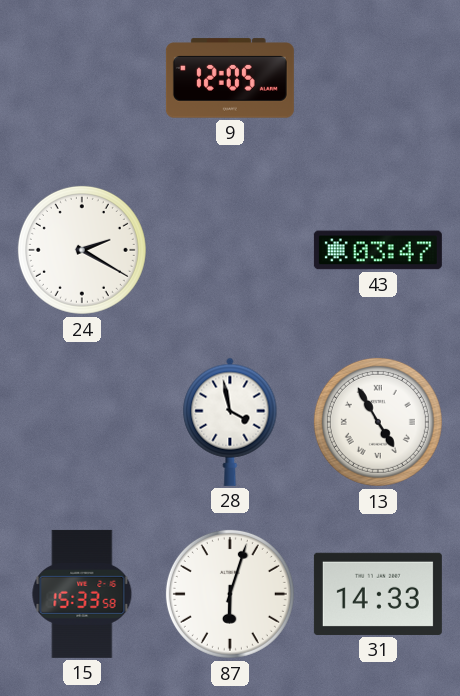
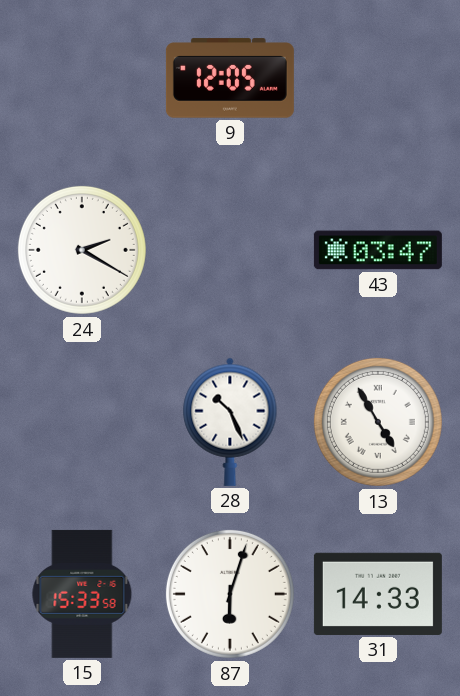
28: 3:58 -> 10:26 (230, 422)
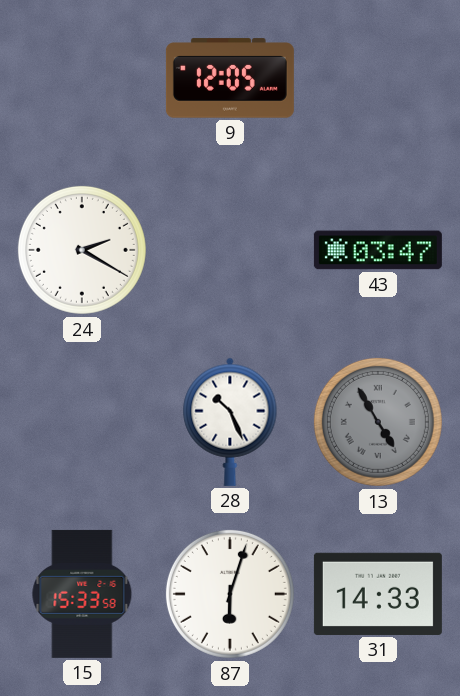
13 dial: white -> grey (378, 422)
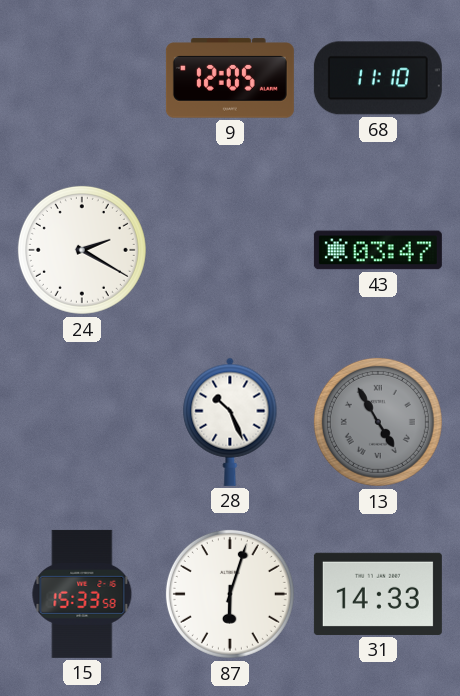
68: none -> 11:10 (378, 78)
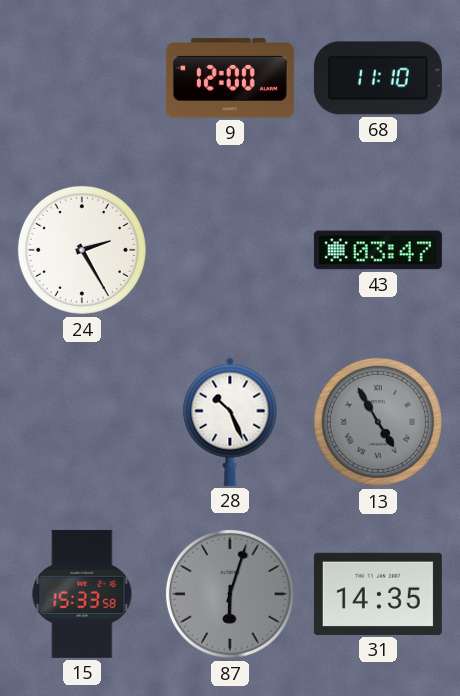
9: 12:05 -> 12:00 (230, 78)
24: 2:20 -> 2:25 (82, 250)
87 dial: white -> grey (230, 594)
31: 14:33 -> 14:35 (378, 594)
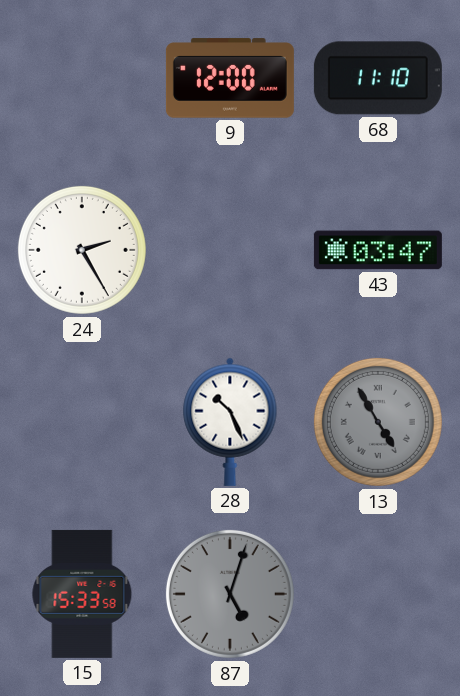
87: 6:03 -> 5:03 (230, 594)
31: 14:35 -> none (378, 594)
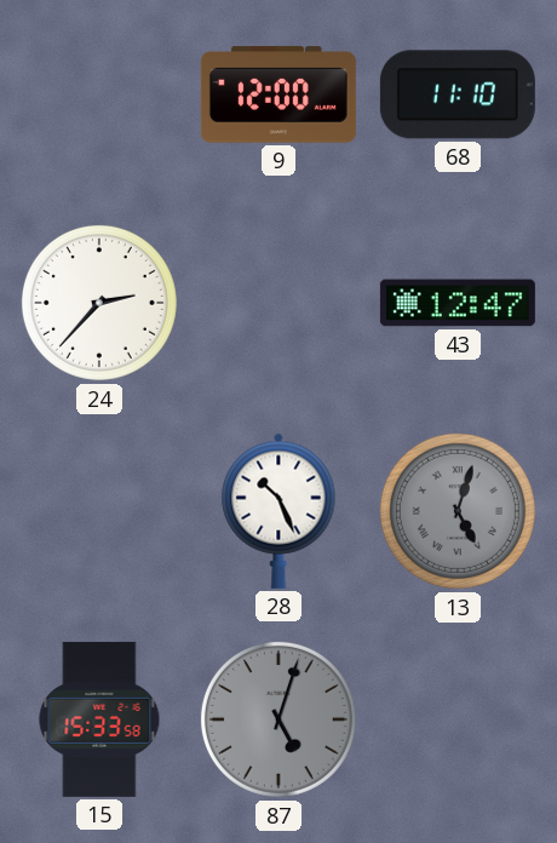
24: 2:25 -> 2:37 (99, 303)
43: 03:47 -> 12:47 (458, 303)
13: 4:55 -> 5:03 (458, 511)
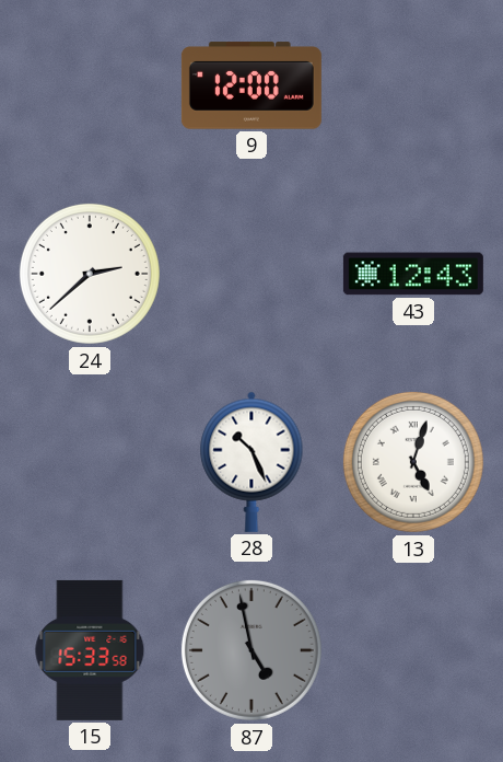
68: 11:10 -> none (458, 94)
24: 2:37 -> 2:38 (90, 274)
43: 12:47 -> 12:43 (413, 274)
13 dial: grey -> white (413, 462)
87: 5:03 -> 4:58 (251, 650)
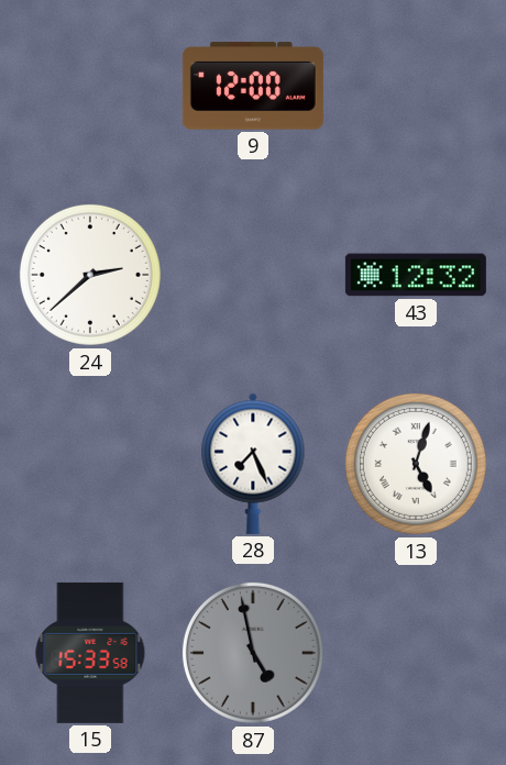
43: 12:43 -> 12:32 (416, 275)
28: 10:26 -> 7:26 (253, 464)
